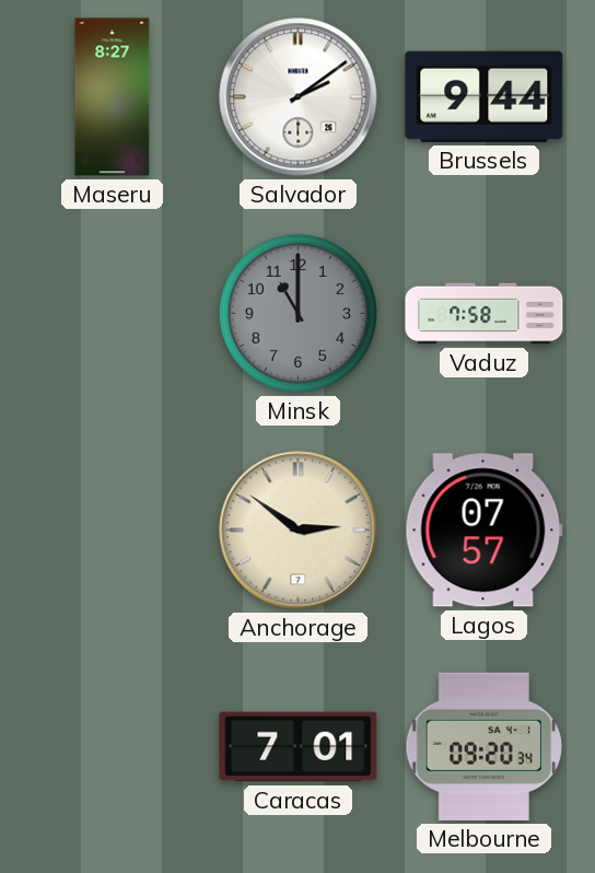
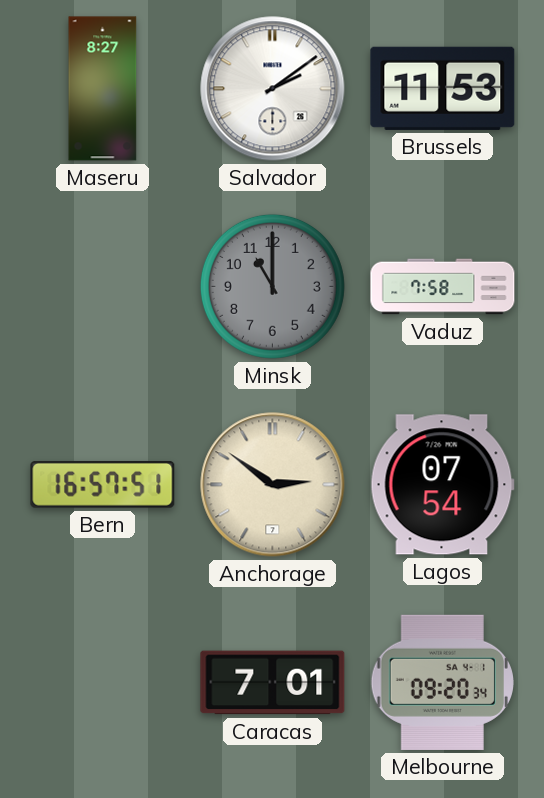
Brussels: 9:44 -> 11:53 (443, 88)
Bern: none -> 16:57 (103, 484)
Lagos: 07:57 -> 07:54 (442, 485)
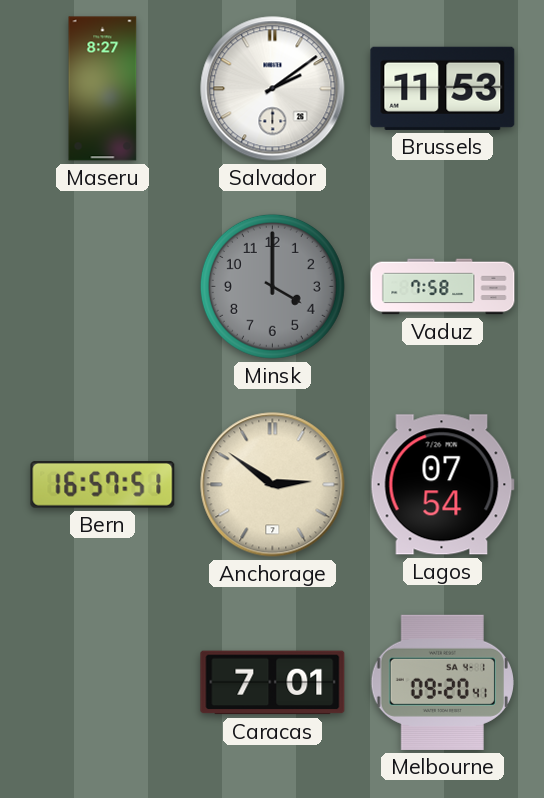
Minsk: 11:00 -> 4:00 (272, 286)
Melbourne: 09:20:34 -> 09:20:41 (442, 682)
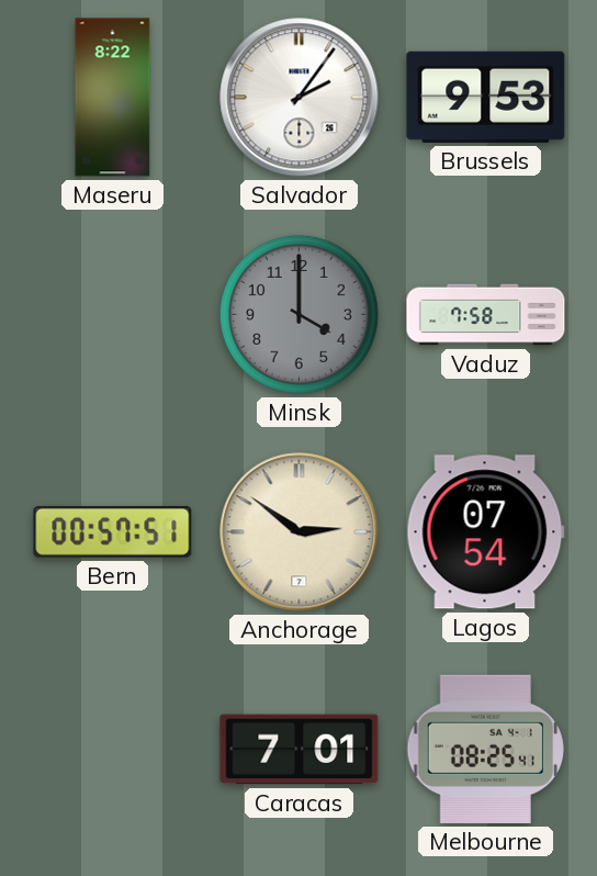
Maseru: 8:27 -> 8:22 (113, 98)
Salvador: 2:09 -> 2:06 (300, 98)
Brussels: 11:53 -> 9:53 (486, 97)
Bern: 16:57 -> 00:57 (113, 531)
Melbourne: 09:20 -> 08:25 (485, 749)
